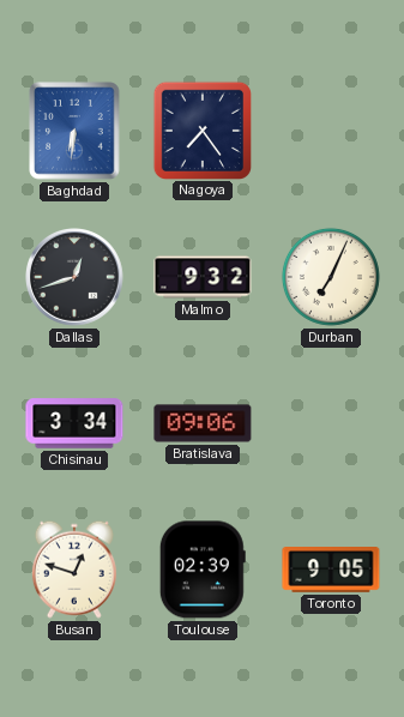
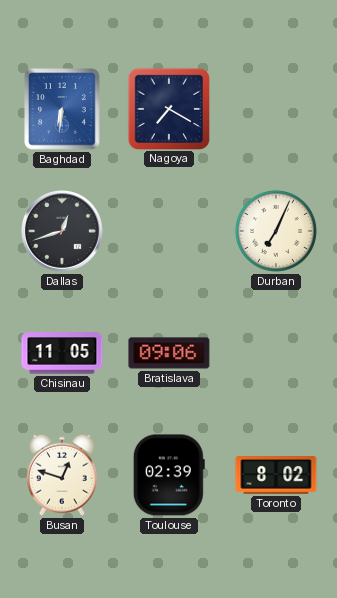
Nagoya: 7:24 -> 7:20 (168, 108)
Malmo: 9:32 -> none (203, 277)
Chisinau: 3:34 -> 11:05 (62, 353)
Toronto: 9:05 -> 8:02 (276, 476)
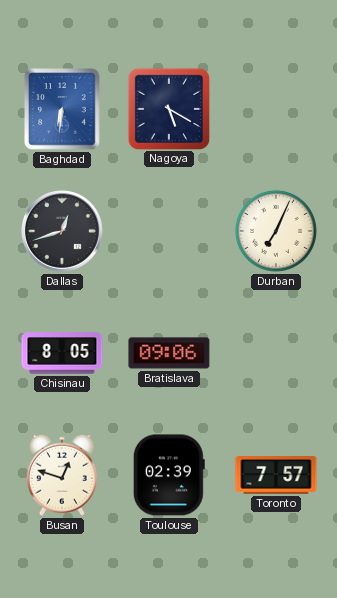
Nagoya: 7:20 -> 5:20 (168, 108)
Chisinau: 11:05 -> 8:05 (62, 353)
Toronto: 8:02 -> 7:57 (276, 476)
